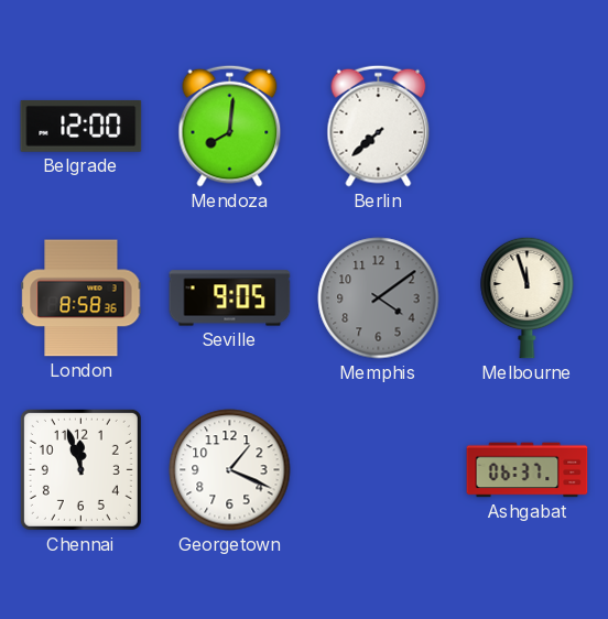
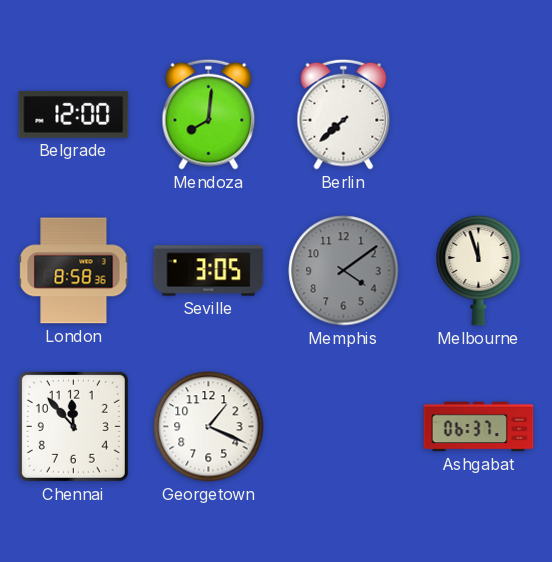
Seville: 9:05 -> 3:05 (209, 271)
Chennai: 11:57 -> 11:53 (73, 426)
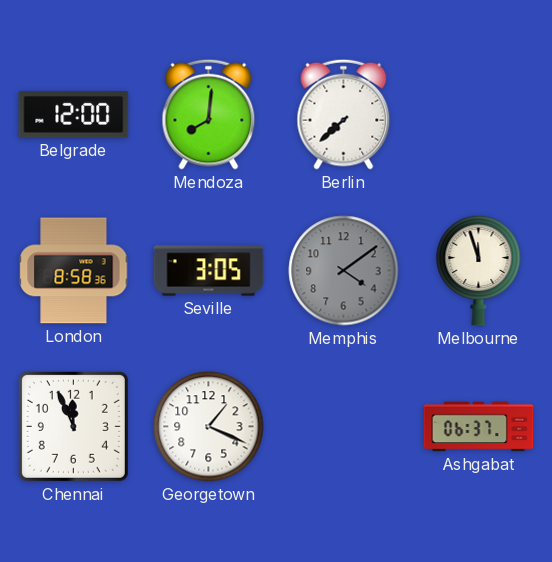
Chennai: 11:53 -> 11:56 (73, 426)
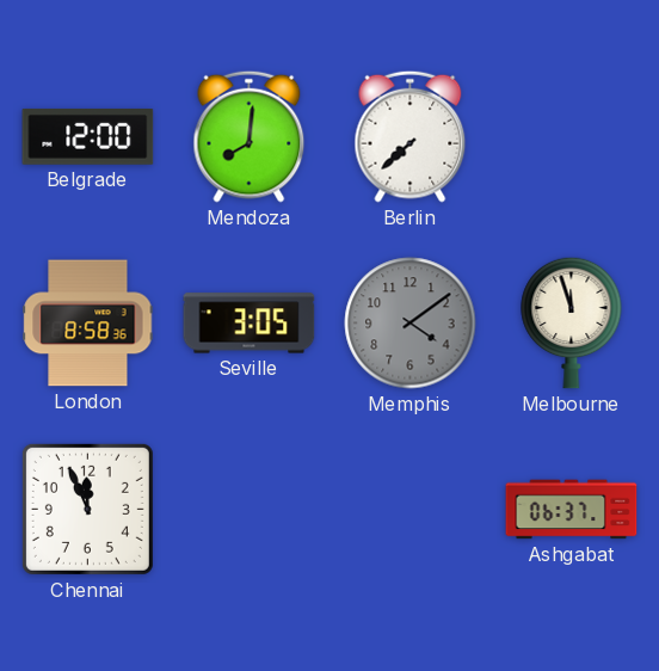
Georgetown: 1:19 -> none (209, 427)
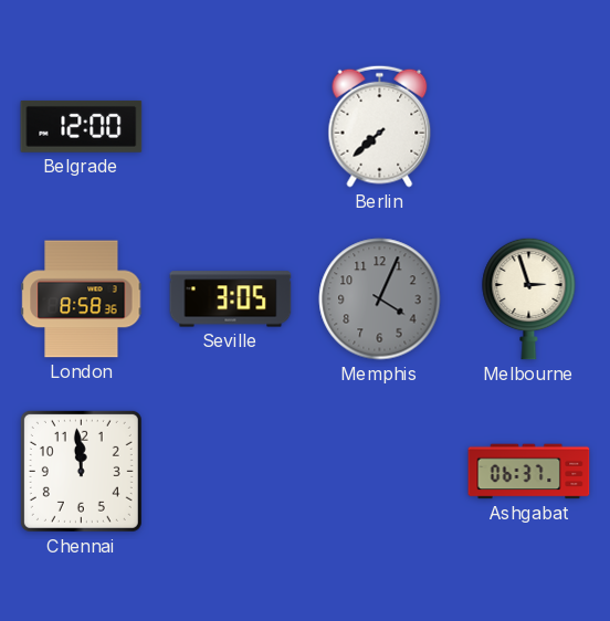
Mendoza: 8:01 -> none (250, 136)
Memphis: 4:09 -> 4:04 (380, 299)
Melbourne: 11:57 -> 2:57 (529, 298)
Chennai: 11:56 -> 11:59 (81, 471)
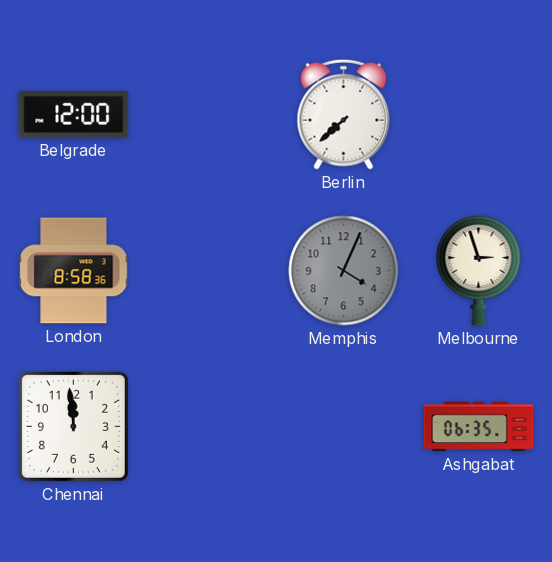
Seville: 3:05 -> none (231, 299)
Ashgabat: 06:37 -> 06:35 (479, 427)
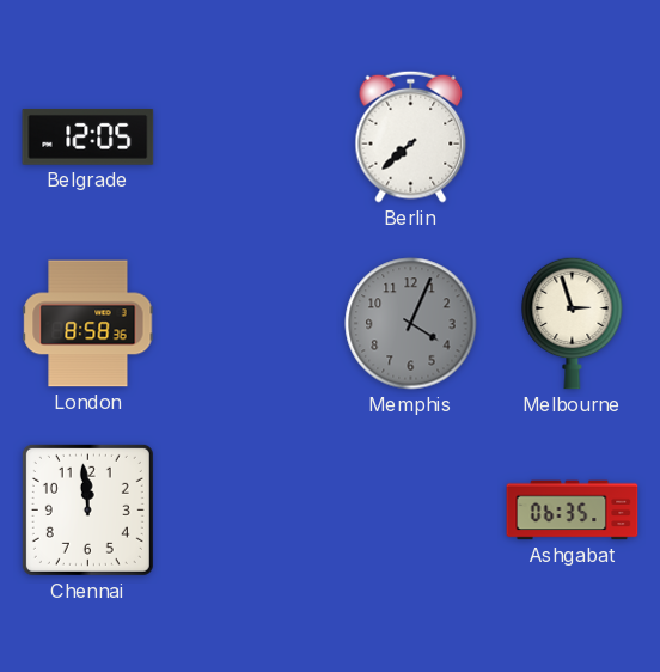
Belgrade: 12:00 -> 12:05 (88, 136)
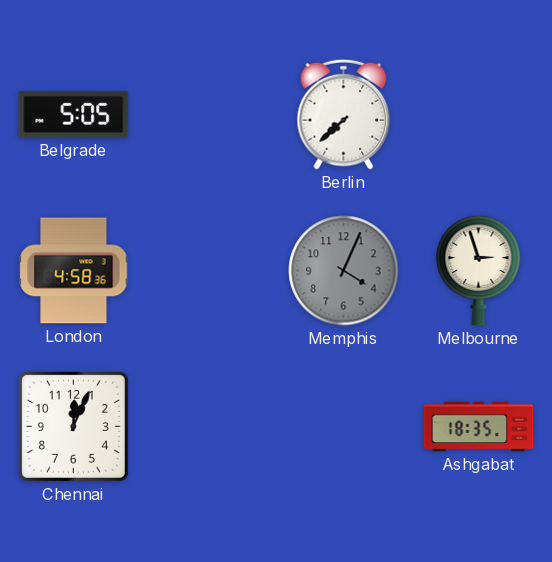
Belgrade: 12:05 -> 5:05 (74, 114)
London: 8:58 -> 4:58 (74, 271)
Chennai: 11:59 -> 12:04 (73, 426)
Ashgabat: 06:35 -> 18:35 (479, 427)
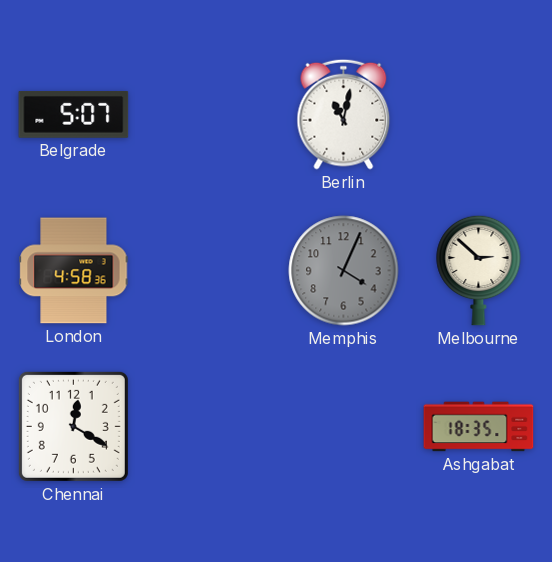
Belgrade: 5:05 -> 5:07 (74, 114)
Berlin: 7:38 -> 11:02 (344, 114)
Melbourne: 2:57 -> 2:52 (479, 270)
Chennai: 12:04 -> 12:20 (73, 426)
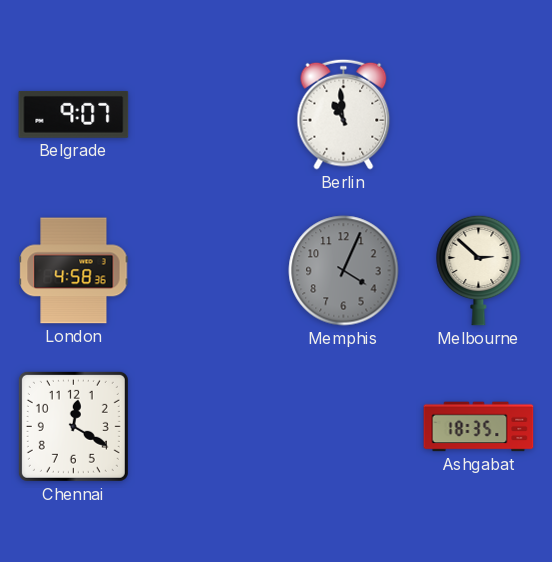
Belgrade: 5:07 -> 9:07 (74, 114)
Berlin: 11:02 -> 10:59 (344, 114)
